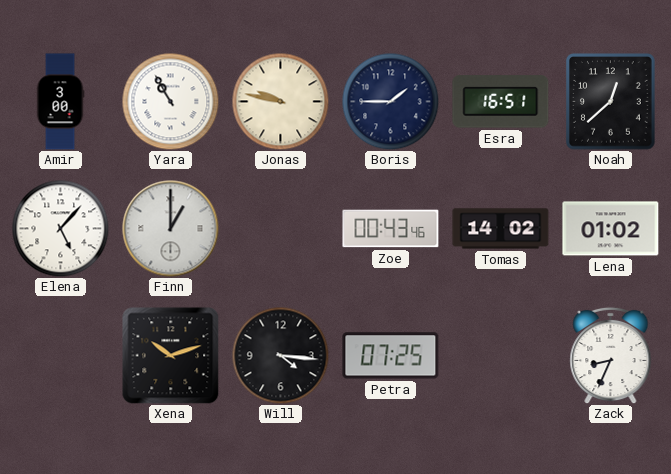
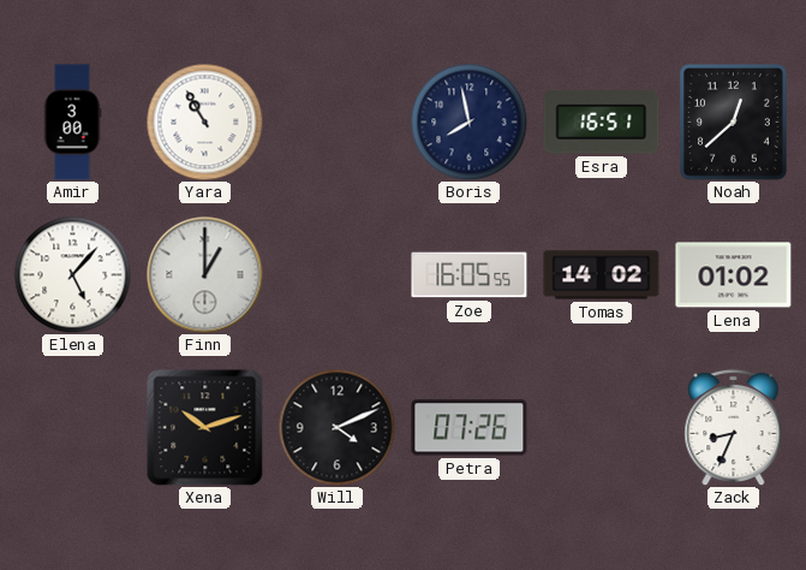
Jonas: 9:47 -> none (280, 101)
Boris: 1:45 -> 7:58 (468, 121)
Zoe: 00:43 -> 16:05 (470, 275)
Will: 4:16 -> 4:11 (336, 427)
Petra: 07:25 -> 07:26 (470, 428)
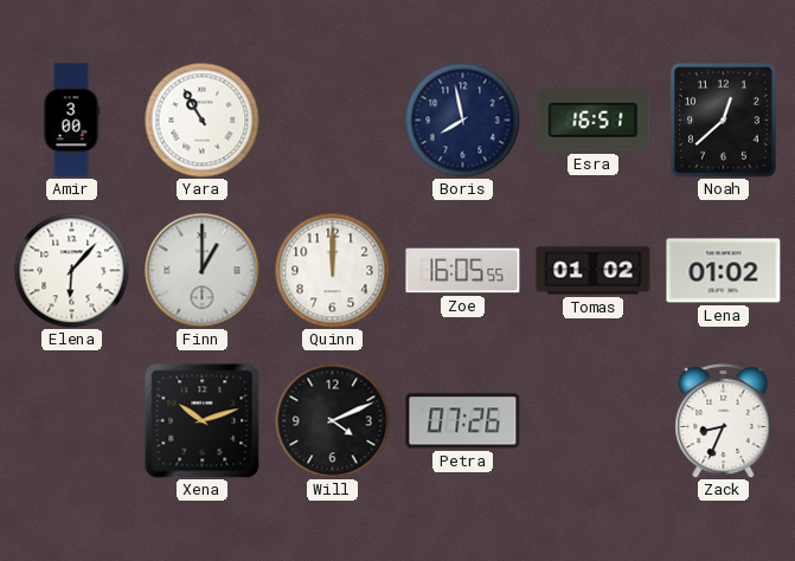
Elena: 5:07 -> 6:07 (71, 270)
Quinn: none -> 12:00 (332, 270)
Tomas: 14:02 -> 01:02 (594, 271)
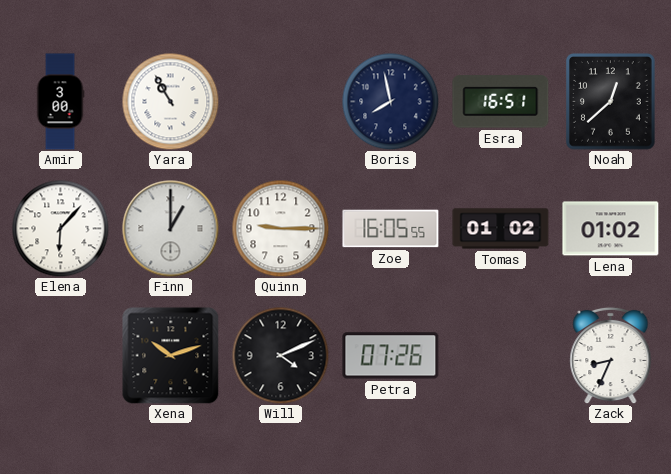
Quinn: 12:00 -> 9:15 (280, 228)
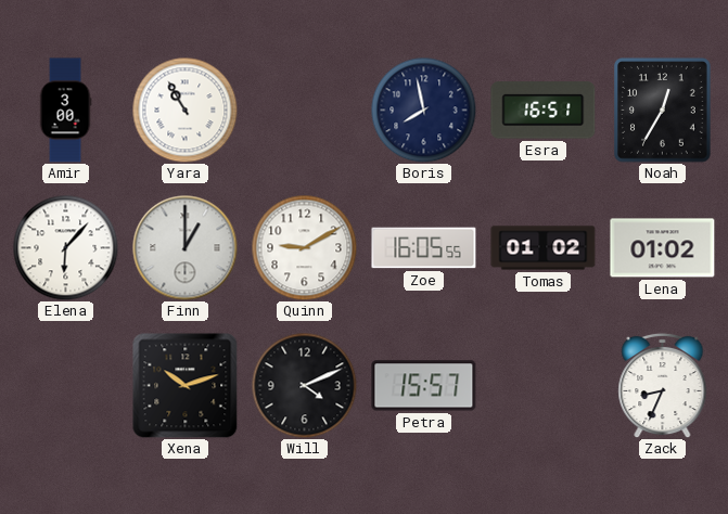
Noah: 12:38 -> 12:35 (663, 111)
Quinn: 9:15 -> 9:10 (304, 247)
Petra: 07:26 -> 15:57 (424, 386)
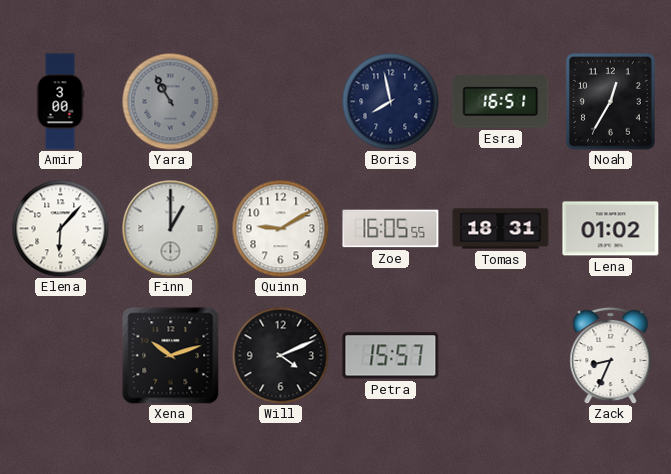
Yara dial: white -> grey (170, 101)
Tomas: 01:02 -> 18:31 (501, 229)
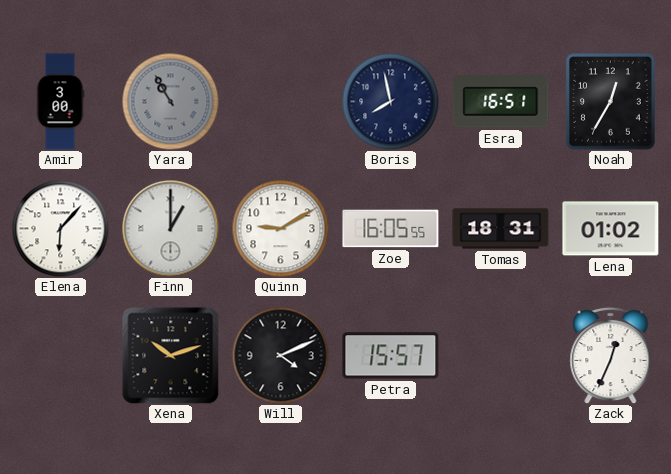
Zack: 8:34 -> 12:34 (611, 355)
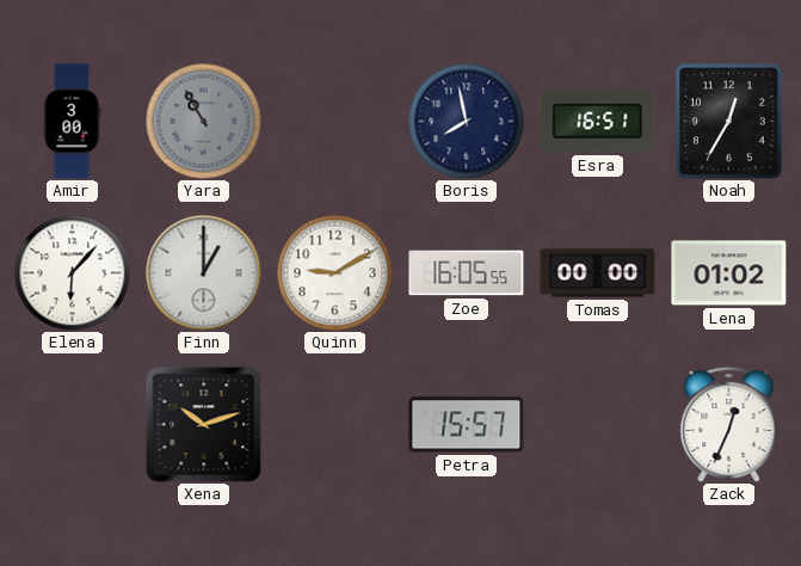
Tomas: 18:31 -> 00:00 (598, 273)
Will: 4:11 -> none (280, 355)
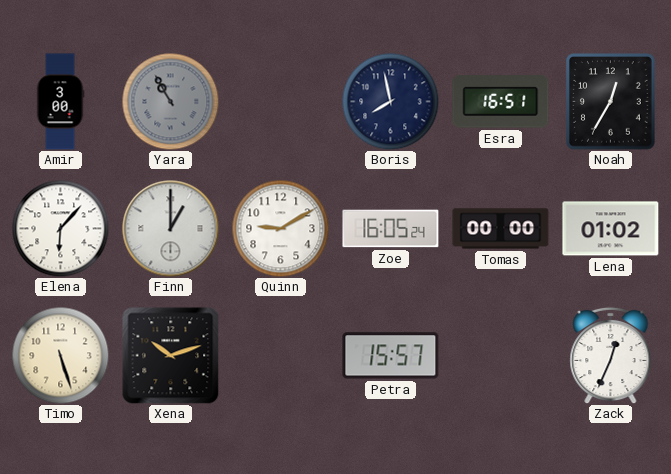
Zoe: 16:05:55 -> 16:05:24 (391, 229)
Timo: none -> 5:27 (60, 355)
